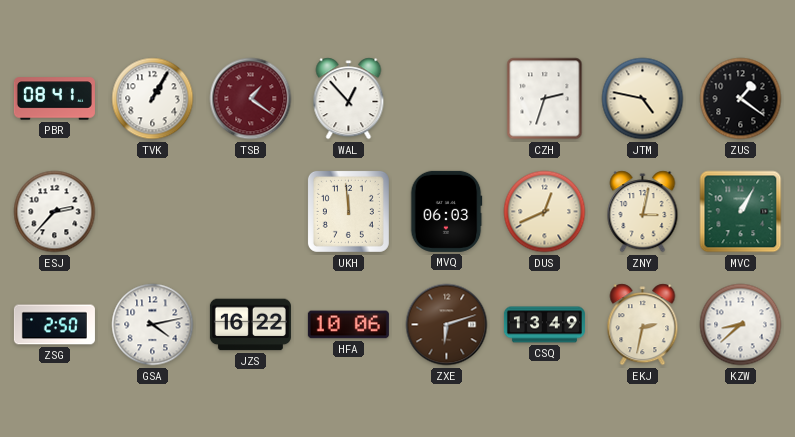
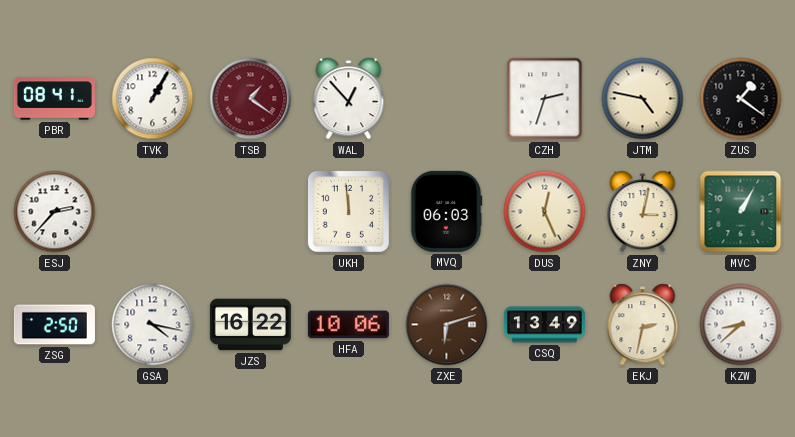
DUS: 12:41 -> 12:26 (545, 212)
GSA: 4:13 -> 4:17 (153, 325)
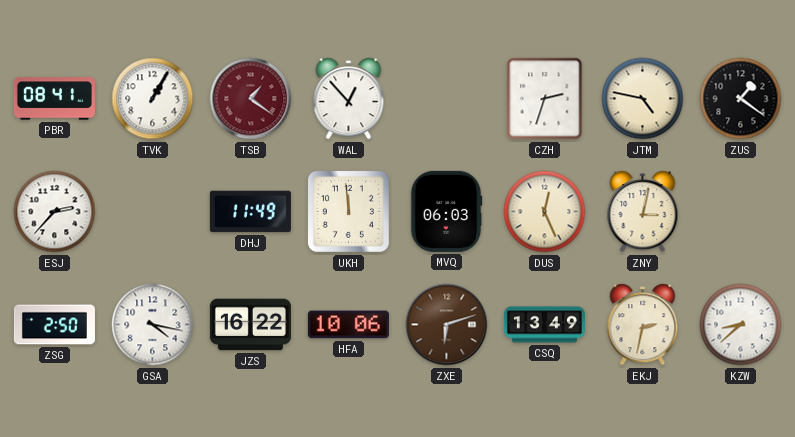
DHJ: none -> 11:49 (250, 212)
MVC: 1:05 -> none (741, 212)
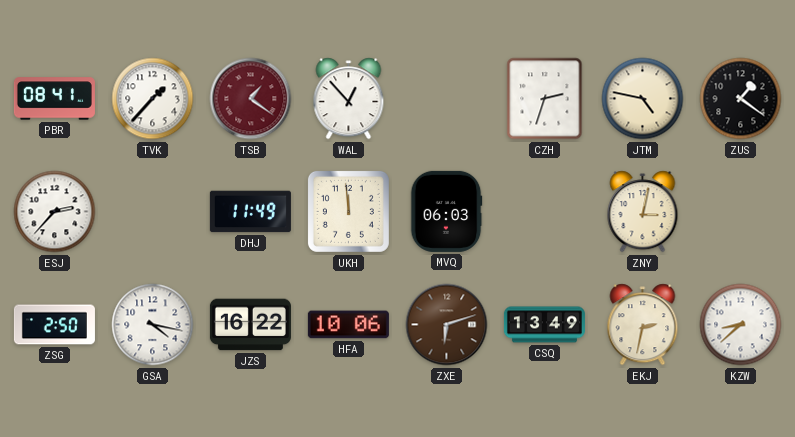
TVK: 1:05 -> 1:37 (153, 99)
DUS: 12:26 -> none (545, 212)
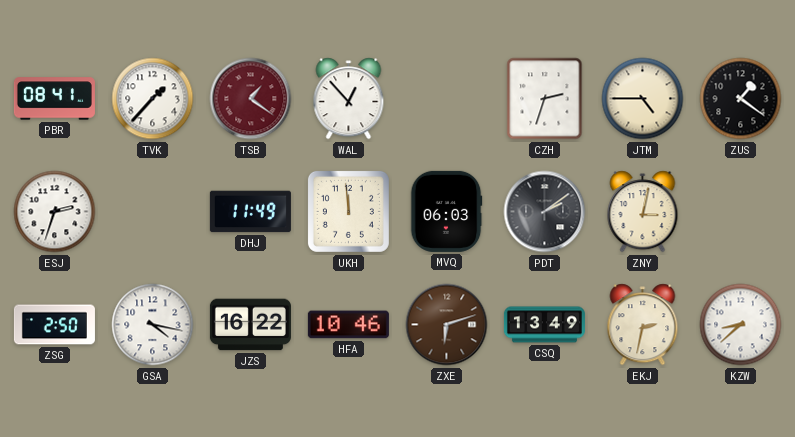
JTM: 4:47 -> 4:45 (643, 99)
ESJ: 2:37 -> 2:33 (55, 212)
PDT: none -> 2:09 (545, 212)
HFA: 10:06 -> 10:46 (348, 325)
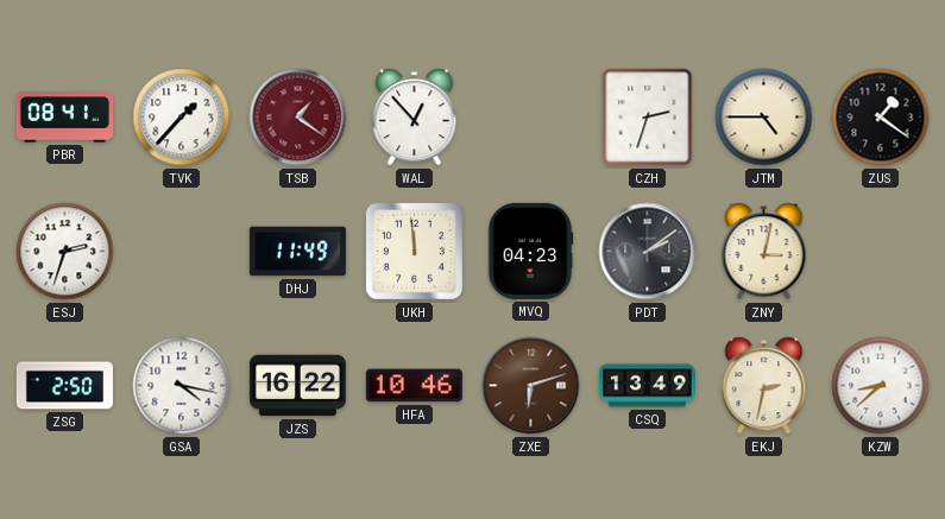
MVQ: 06:03 -> 04:23 (530, 251)
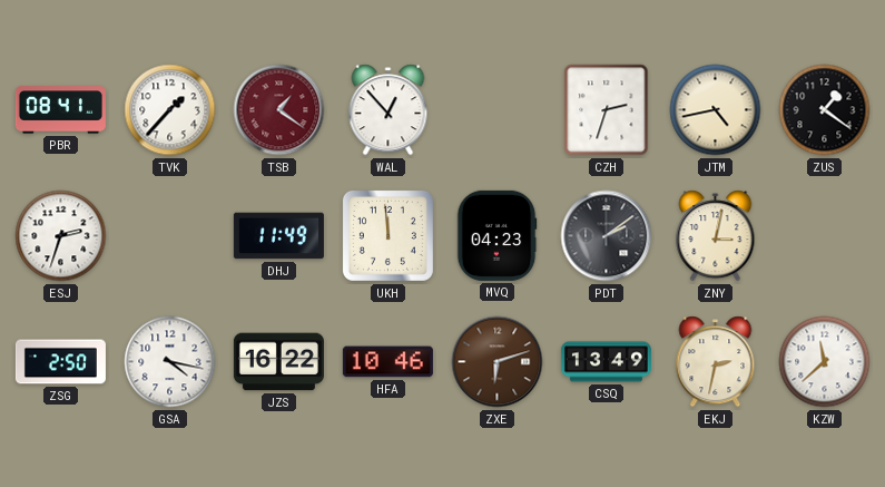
JTM: 4:45 -> 4:43 (716, 110)
KZW: 8:38 -> 11:38 (825, 362)
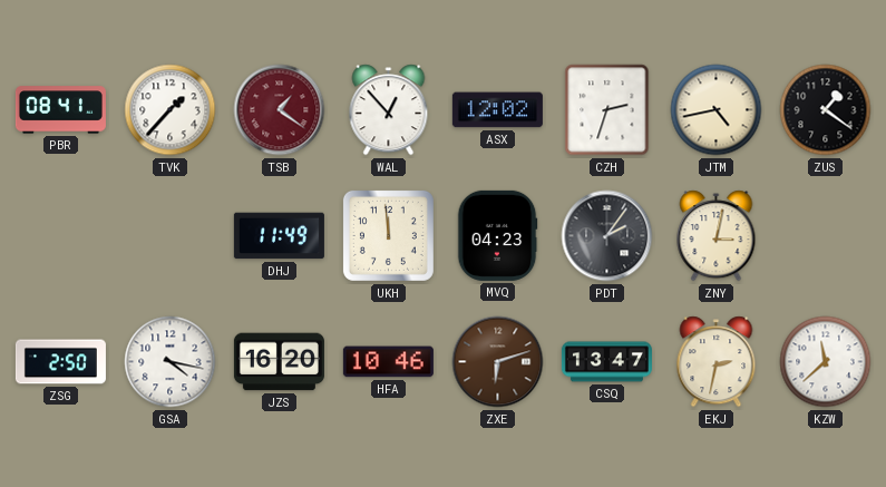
ASX: none -> 12:02 (497, 110)
ESJ: 2:33 -> none (61, 236)
PDT: 2:09 -> 2:06 (607, 236)
JZS: 16:22 -> 16:20 (279, 362)
CSQ: 13:49 -> 13:47 (606, 362)
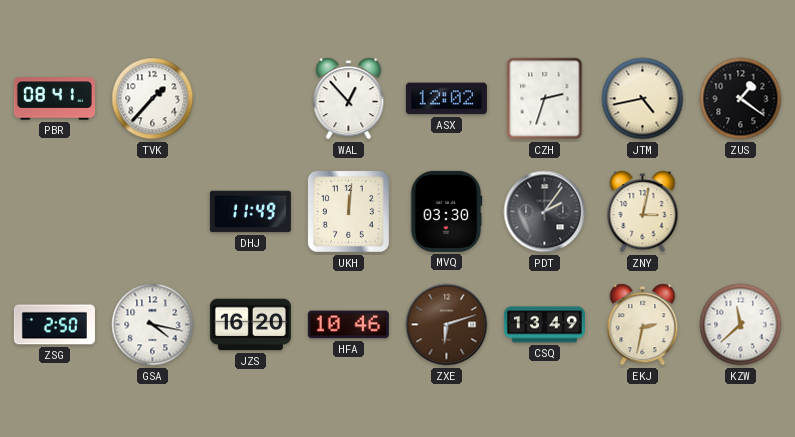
TSB: 1:21 -> none (280, 110)
UKH: 11:59 -> 12:01 (348, 211)
MVQ: 04:23 -> 03:30 (446, 211)
CSQ: 13:47 -> 13:49 (544, 325)
